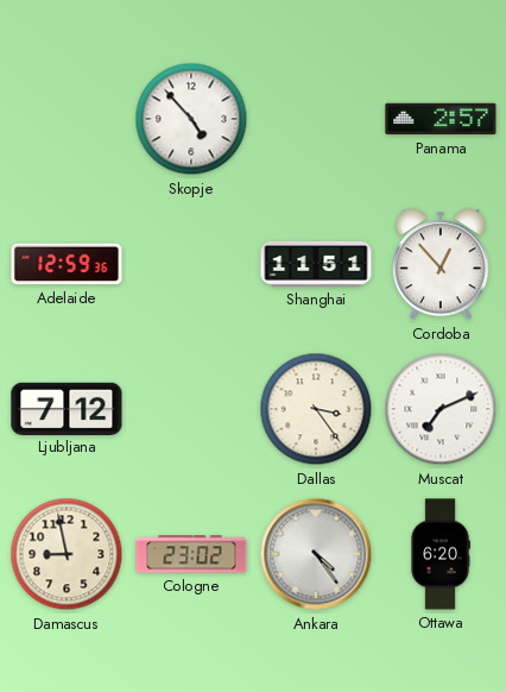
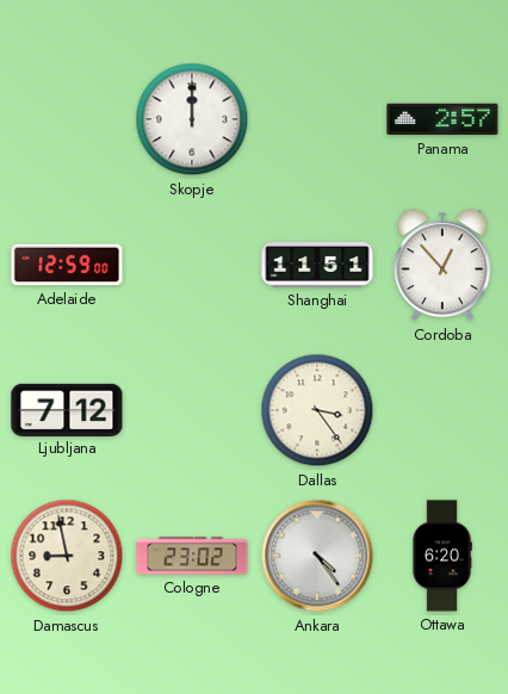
Skopje: 4:53 -> 12:00 (192, 119)
Adelaide: 12:59:36 -> 12:59:00 (67, 265)
Muscat: 7:11 -> none (441, 409)
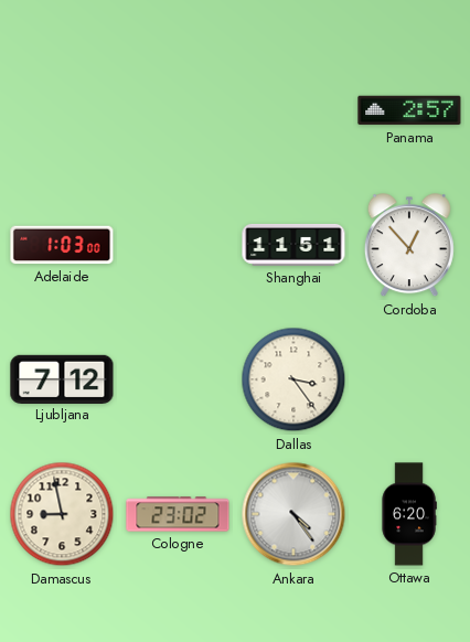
Skopje: 12:00 -> none (192, 119)
Adelaide: 12:59 -> 1:03 (62, 245)
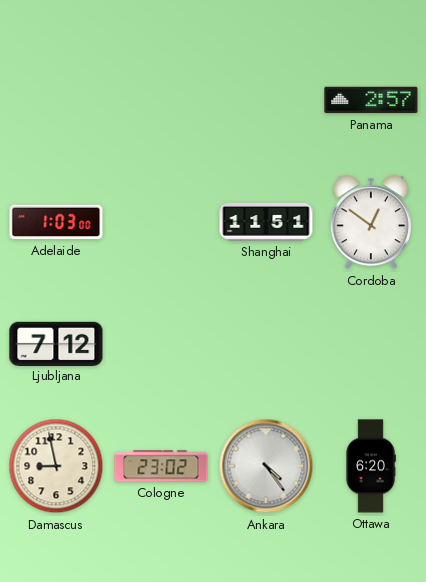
Cordoba: 12:53 -> 12:51 (371, 223)
Dallas: 3:24 -> none (293, 379)
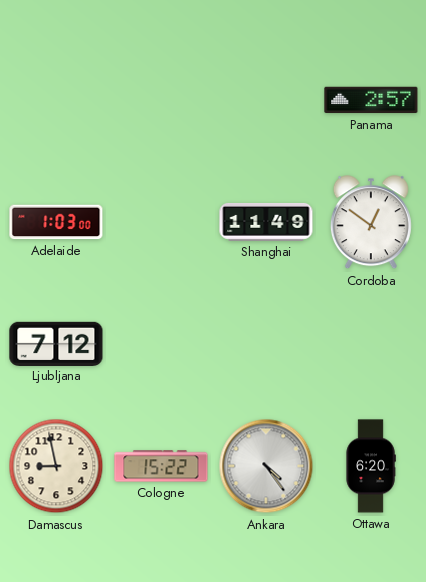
Shanghai: 11:51 -> 11:49 (266, 222)
Cologne: 23:02 -> 15:22 (161, 466)
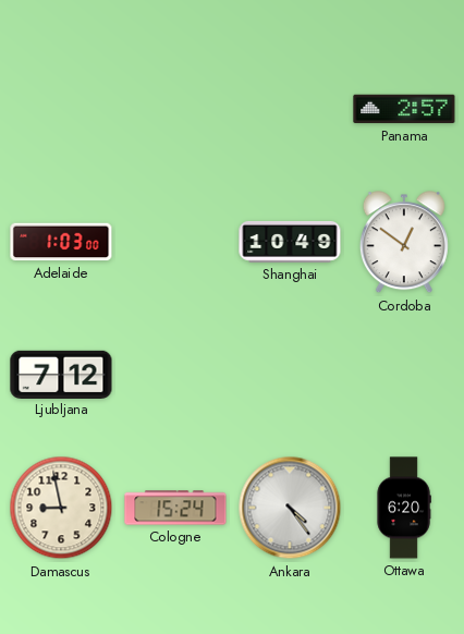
Shanghai: 11:49 -> 10:49 (290, 242)
Cologne: 15:22 -> 15:24 (175, 508)
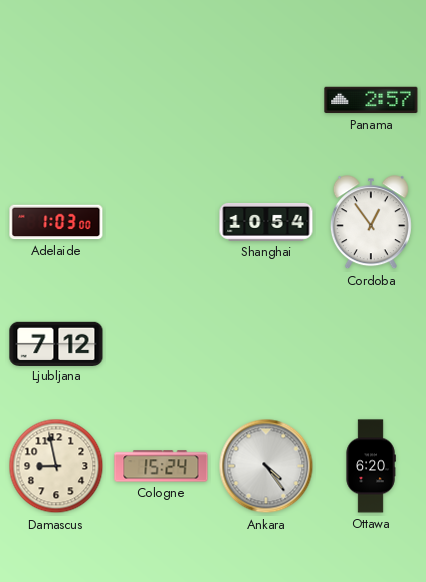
Shanghai: 10:49 -> 10:54 (266, 222)
Cordoba: 12:51 -> 12:54 (371, 223)
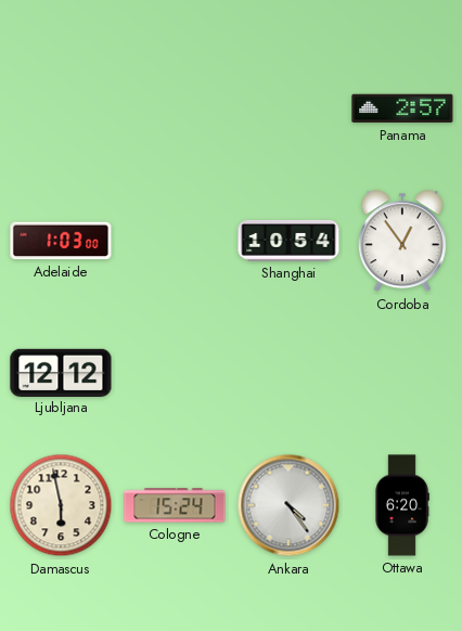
Ljubljana: 7:12 -> 12:12 (61, 372)
Damascus: 8:58 -> 5:58 (61, 505)
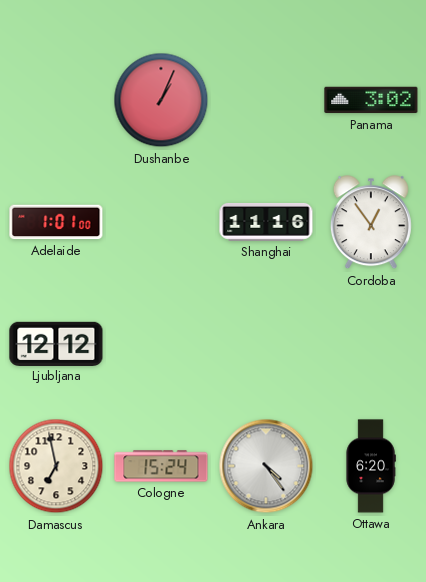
Dushanbe: none -> 1:04 (161, 100)
Panama: 2:57 -> 3:02 (371, 100)
Adelaide: 1:03 -> 1:01 (56, 222)
Shanghai: 10:54 -> 11:16 (266, 222)
Damascus: 5:58 -> 6:58 (56, 466)
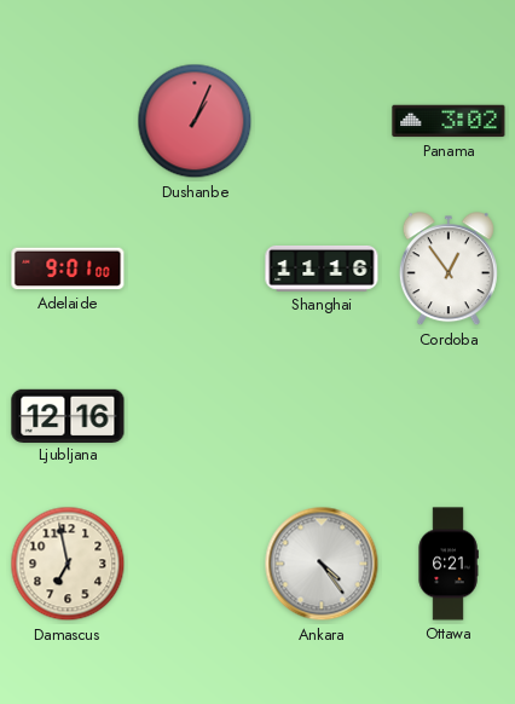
Adelaide: 1:01 -> 9:01 (68, 269)
Ljubljana: 12:12 -> 12:16 (68, 415)
Cologne: 15:24 -> none (161, 466)
Ottawa: 6:20 -> 6:21 (449, 564)
